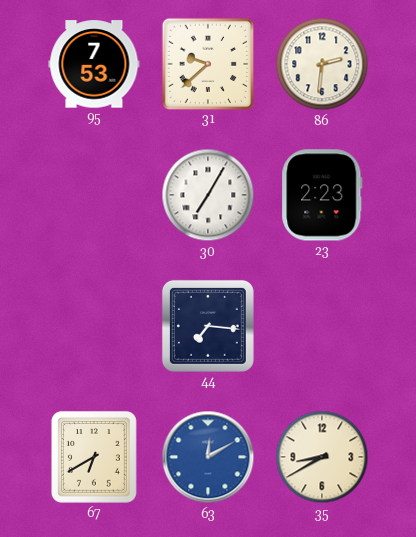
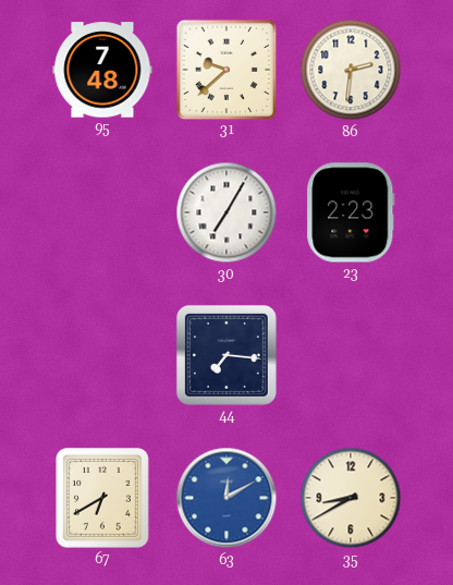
95: 7:53 -> 7:48 (102, 70)
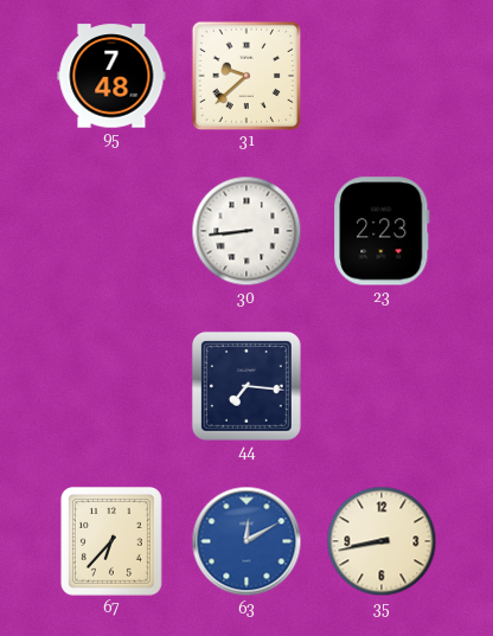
86: 2:31 -> none (351, 70)
30: 7:05 -> 8:44 (246, 231)
67: 6:40 -> 6:37 (111, 541)
35: 8:40 -> 8:43 (382, 541)
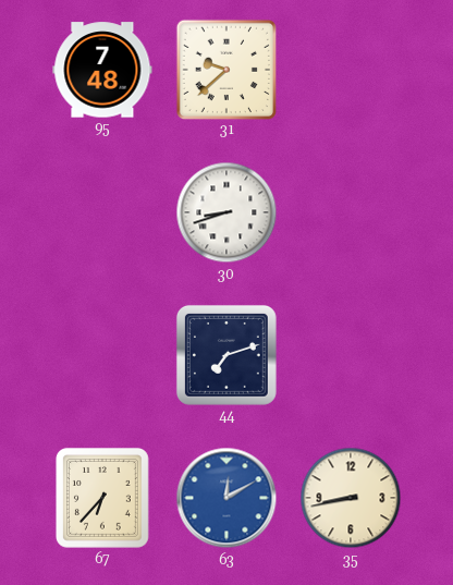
30: 8:44 -> 8:42 (226, 212)
23: 2:23 -> none (382, 231)
44: 7:16 -> 7:12 (226, 355)
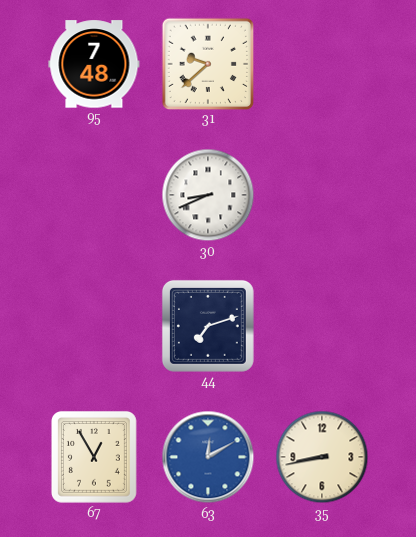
30: 8:42 -> 8:41 (208, 195)
67: 6:37 -> 12:55 (94, 457)
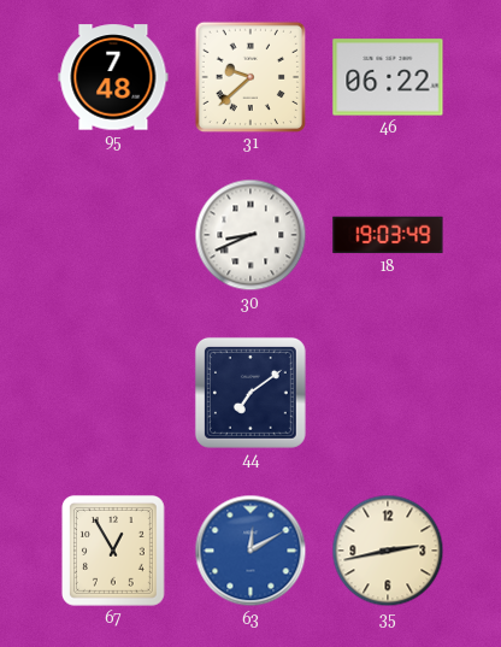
46: none -> 06:22 (388, 77)
18: none -> 19:03 (388, 235)
44: 7:12 -> 7:09 (250, 393)
35: 8:43 -> 2:43 (388, 551)
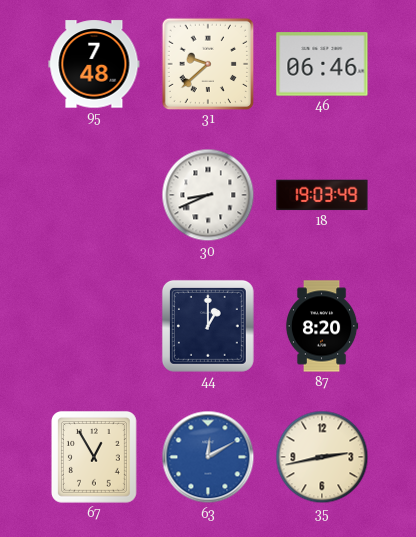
46: 06:22 -> 06:46 (322, 64)
44: 7:09 -> 1:00 (208, 326)
87: none -> 8:20 (322, 326)
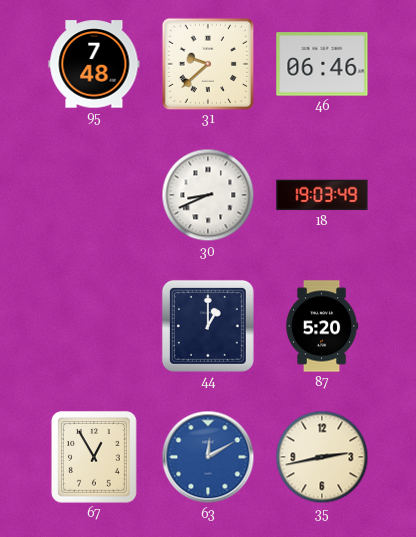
87: 8:20 -> 5:20 (322, 326)
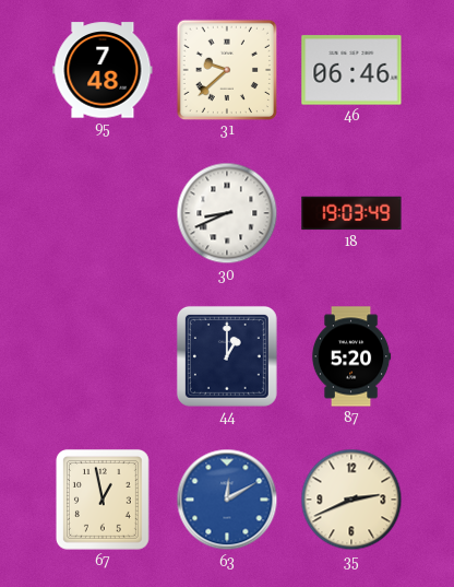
67: 12:55 -> 12:58 (103, 500)
35: 2:43 -> 2:41 (351, 500)
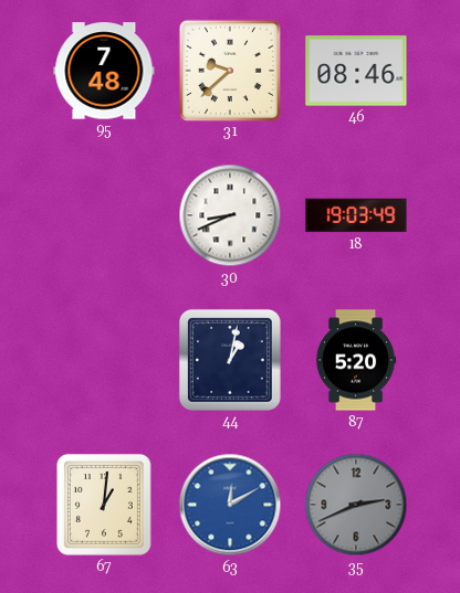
46: 06:46 -> 08:46 (356, 71)
44: 1:00 -> 1:02 (230, 360)
67: 12:58 -> 1:01 (104, 505)
35 dial: cream -> grey (356, 505)
